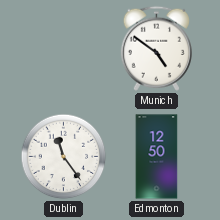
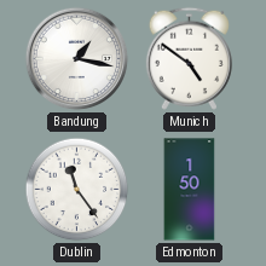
Bandung: none -> 1:17 (77, 59)
Edmonton: 12:50 -> 1:50 (190, 190)
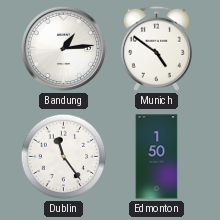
Bandung: 1:17 -> 1:14 (64, 49)
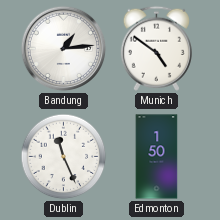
Dublin: 11:24 -> 11:26 (64, 157)
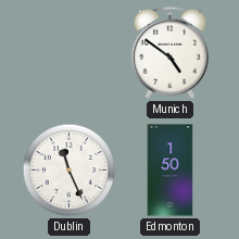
Bandung: 1:14 -> none (64, 49)
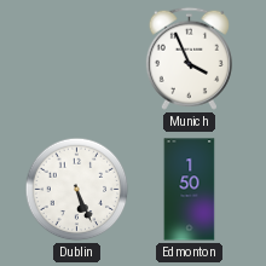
Munich: 4:51 -> 3:56 (189, 58)
Dublin: 11:26 -> 5:26 (77, 190)
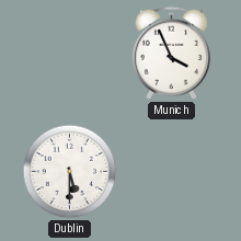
Dublin: 5:26 -> 5:30 (70, 172)
Edmonton: 1:50 -> none (190, 190)
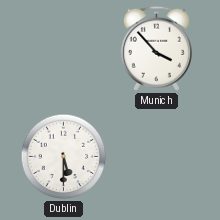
Munich: 3:56 -> 3:53 (156, 48)
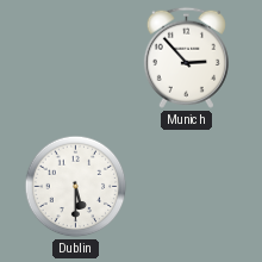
Munich: 3:53 -> 2:53 (186, 57)
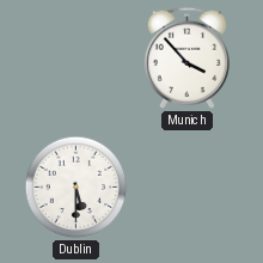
Munich: 2:53 -> 3:53 (186, 57)
